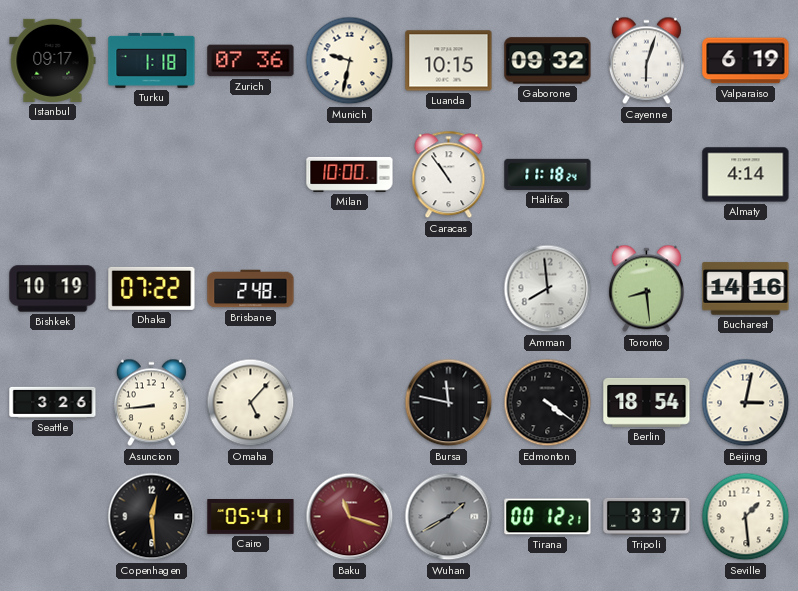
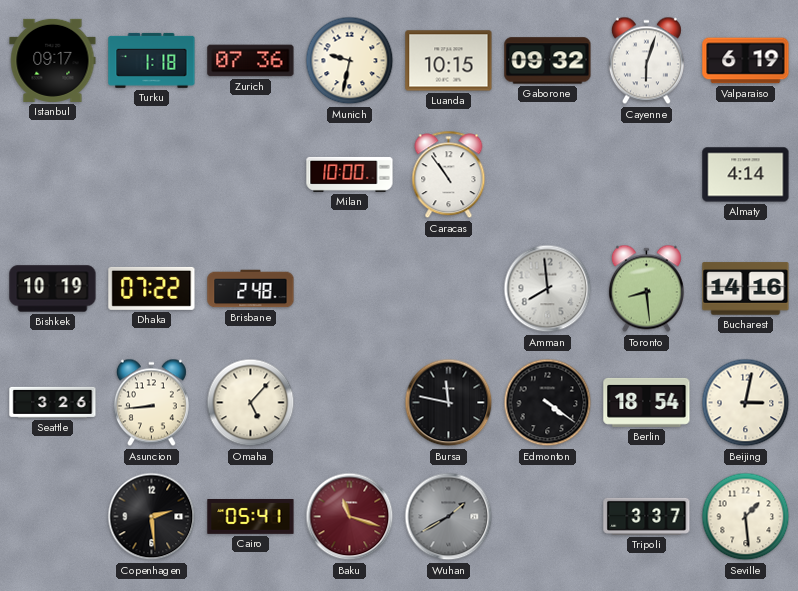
Halifax: 11:18 -> none (548, 174)
Copenhagen: 12:29 -> 2:29 (152, 517)
Tirana: 00:12 -> none (548, 517)
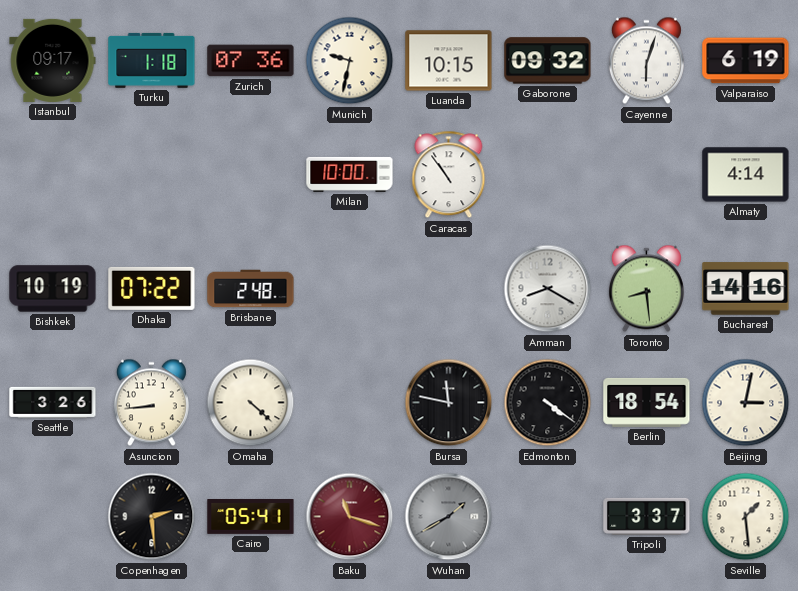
Amman: 7:59 -> 8:20 (548, 289)
Omaha: 5:07 -> 4:22 (251, 403)
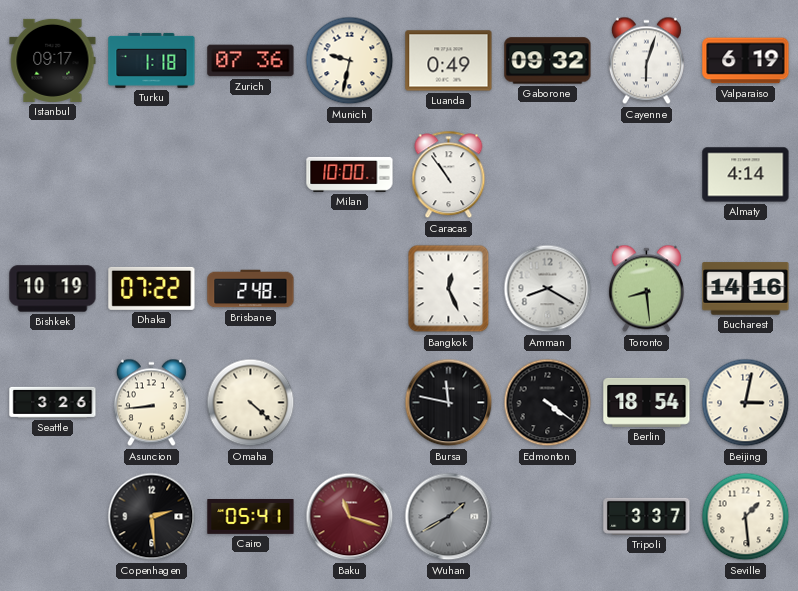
Luanda: 10:15 -> 0:49 (449, 61)
Bangkok: none -> 12:26 (449, 289)
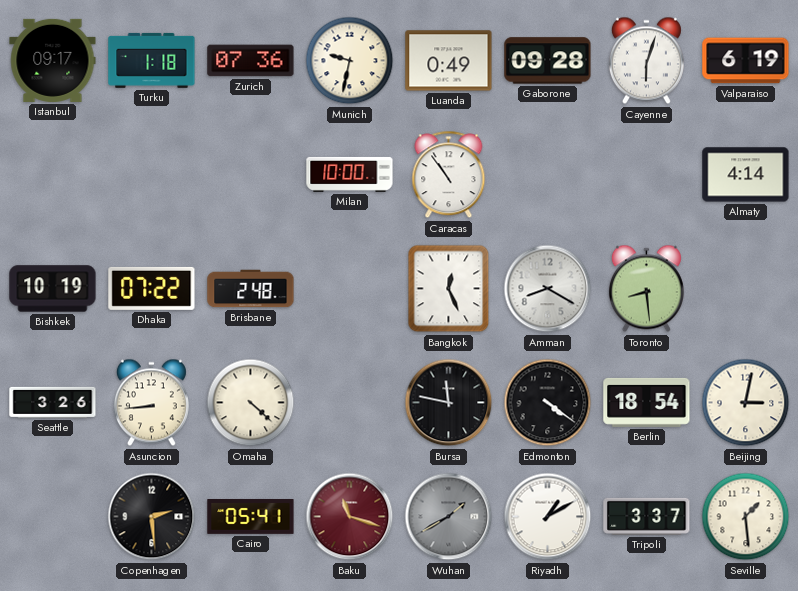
Gaborone: 09:32 -> 09:28 (548, 61)
Bucharest: 14:16 -> none (746, 289)
Riyadh: none -> 1:10 (548, 517)
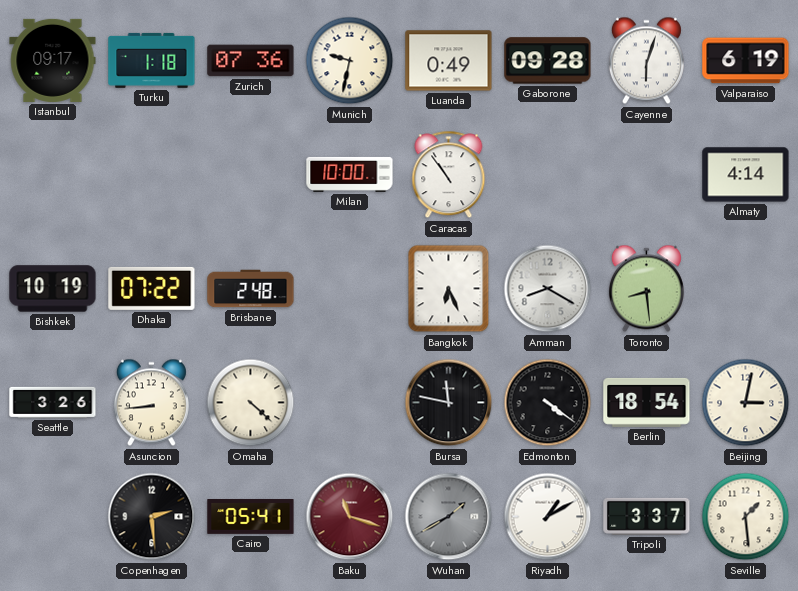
Bangkok: 12:26 -> 6:26 (449, 289)
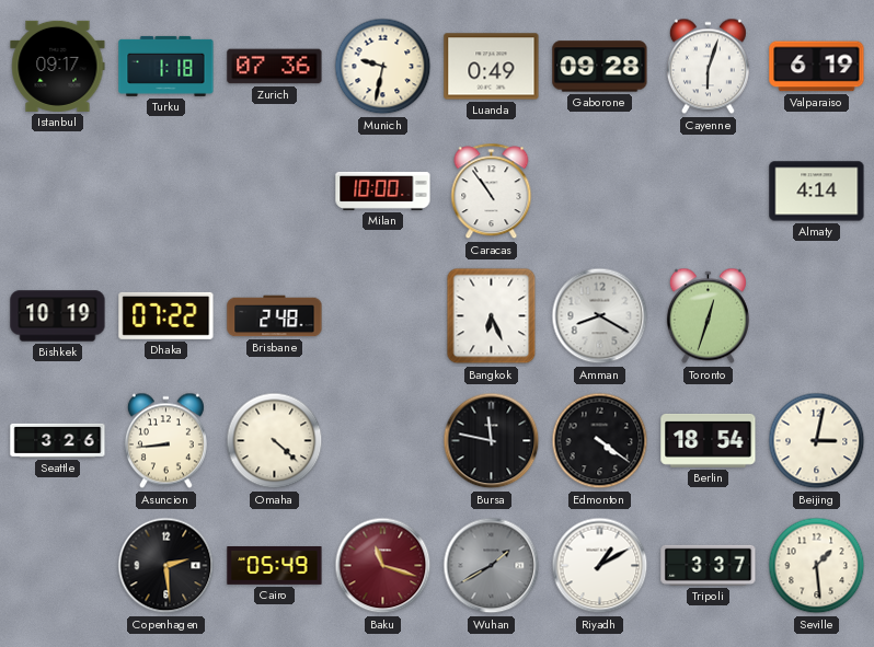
Toronto: 8:29 -> 12:33 (708, 316)
Cairo: 05:41 -> 05:49 (275, 566)
